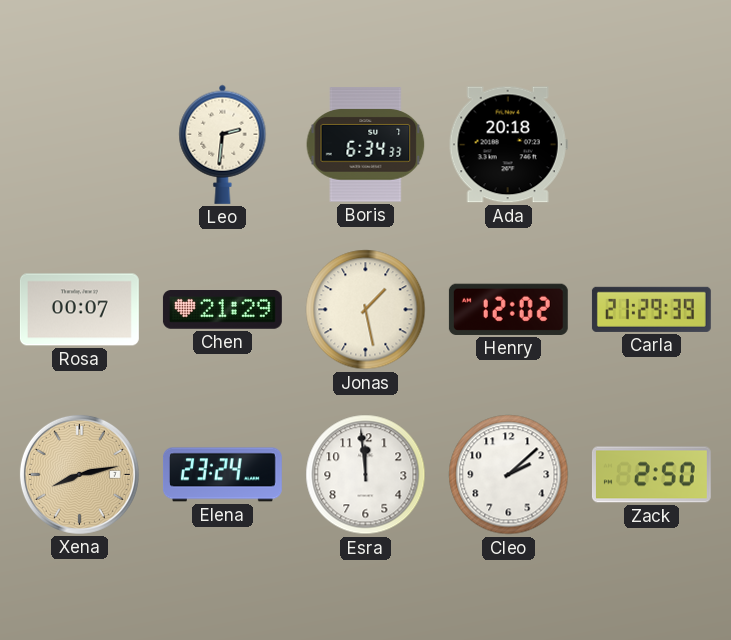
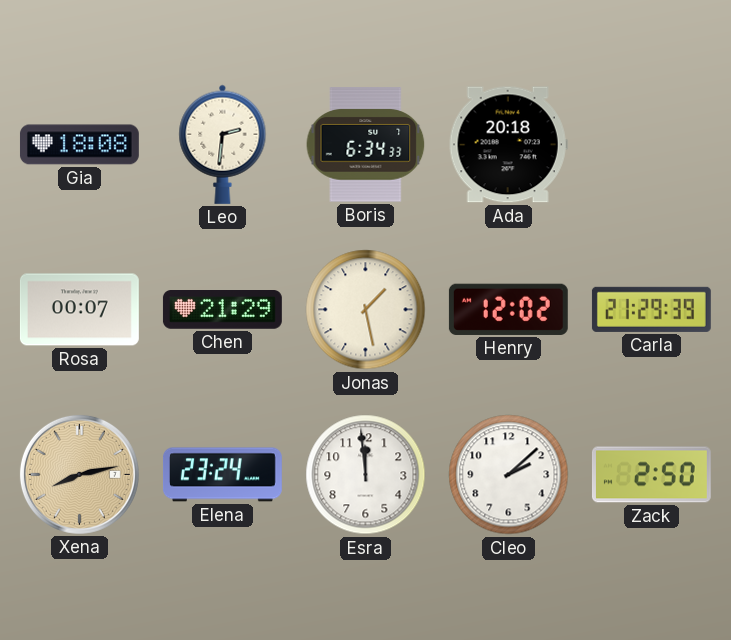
Gia: none -> 18:08 (79, 145)
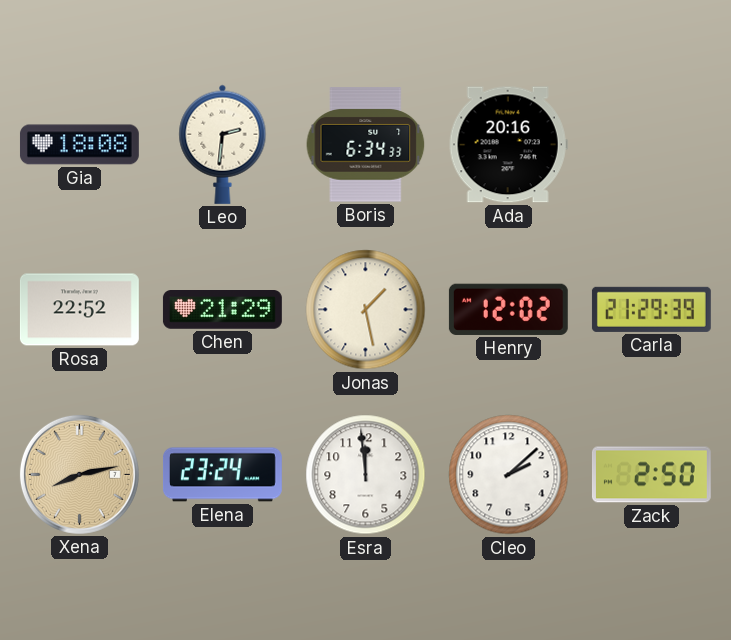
Ada: 20:18 -> 20:16 (508, 145)
Rosa: 00:07 -> 22:52 (79, 310)
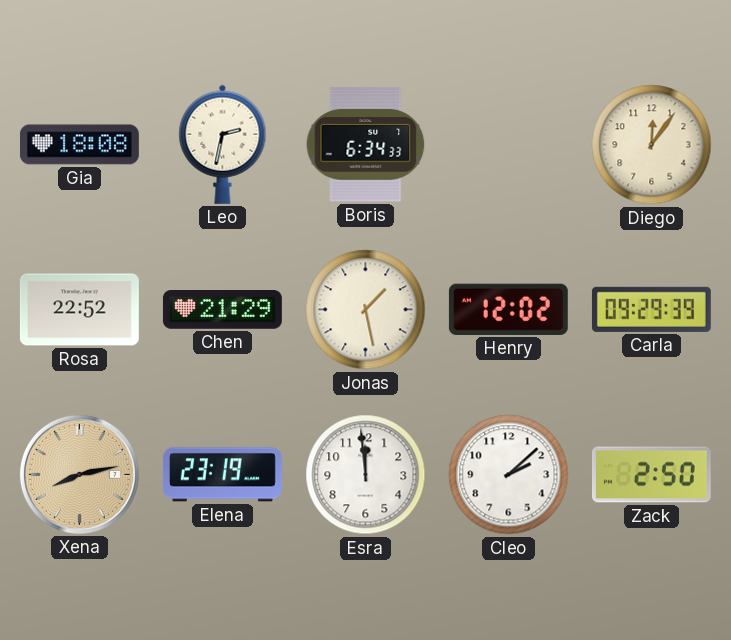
Leo: 2:31 -> 2:32 (223, 144)
Ada: 20:16 -> none (508, 145)
Diego: none -> 12:06 (652, 145)
Carla: 21:29 -> 09:29 (651, 309)
Elena: 23:24 -> 23:19 (222, 475)
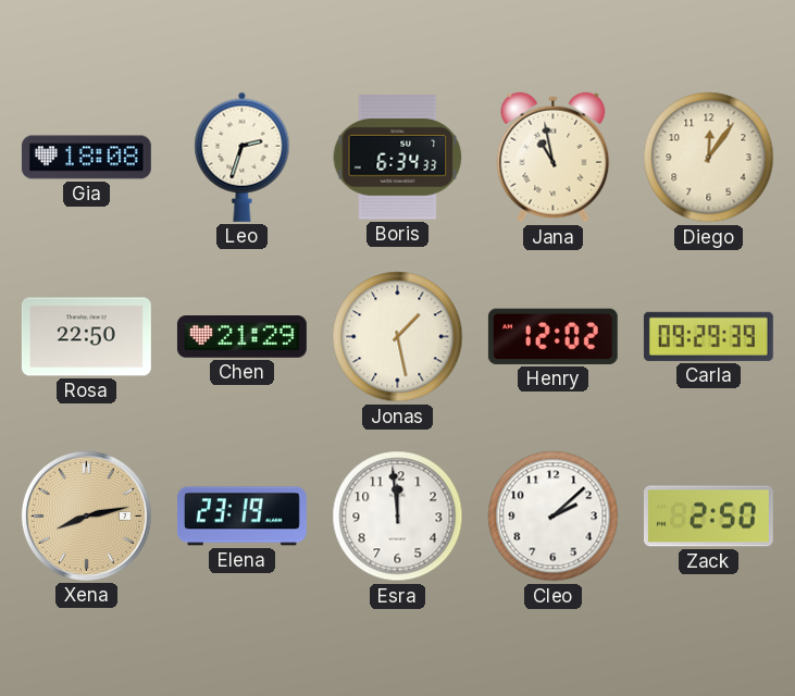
Leo: 2:32 -> 2:33 (243, 157)
Jana: none -> 10:58 (554, 158)
Rosa: 22:52 -> 22:50 (86, 337)
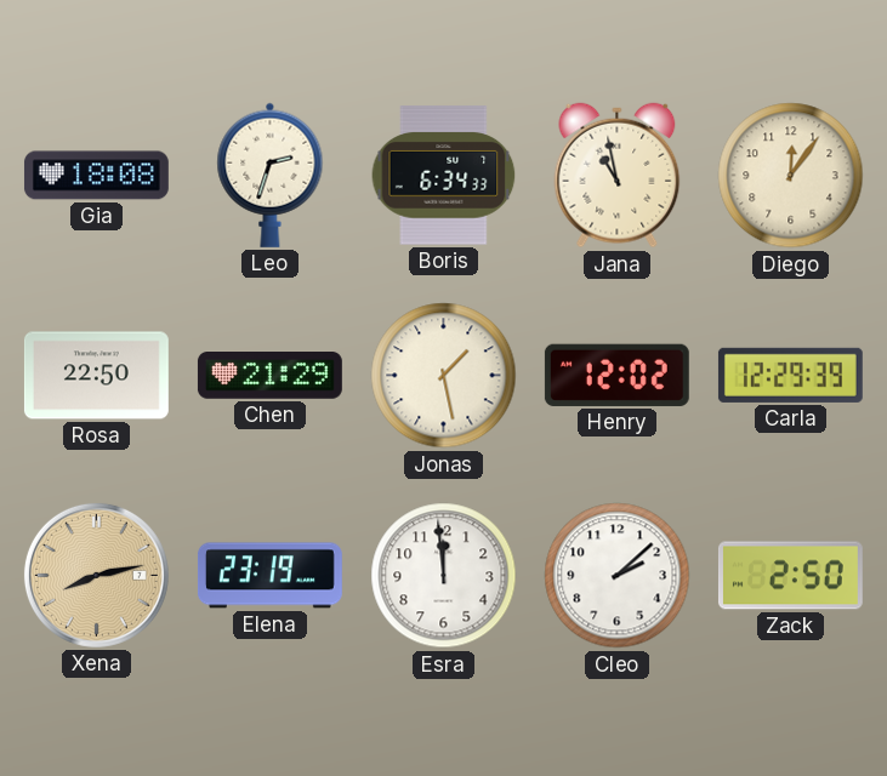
Carla: 09:29 -> 12:29 (790, 375)
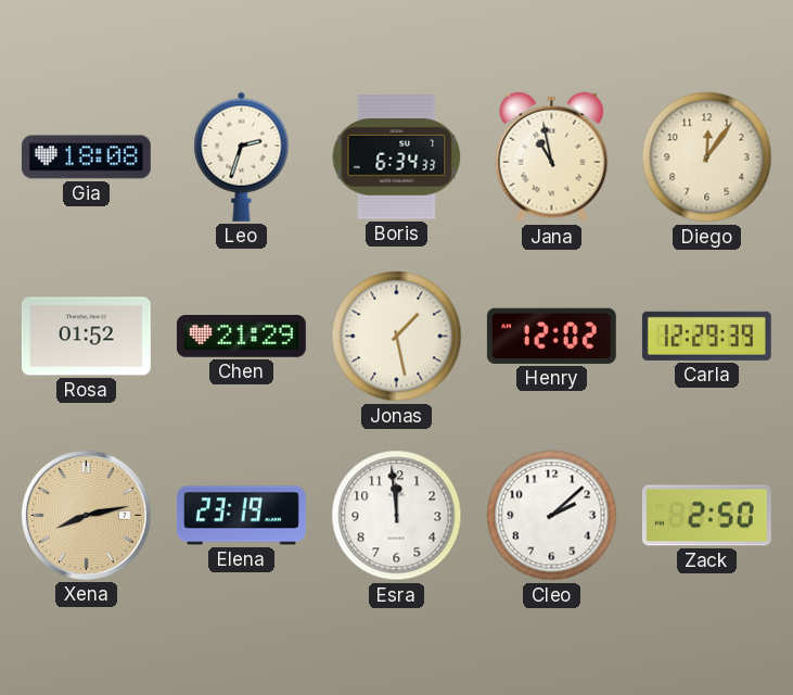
Rosa: 22:50 -> 01:52 (86, 337)
